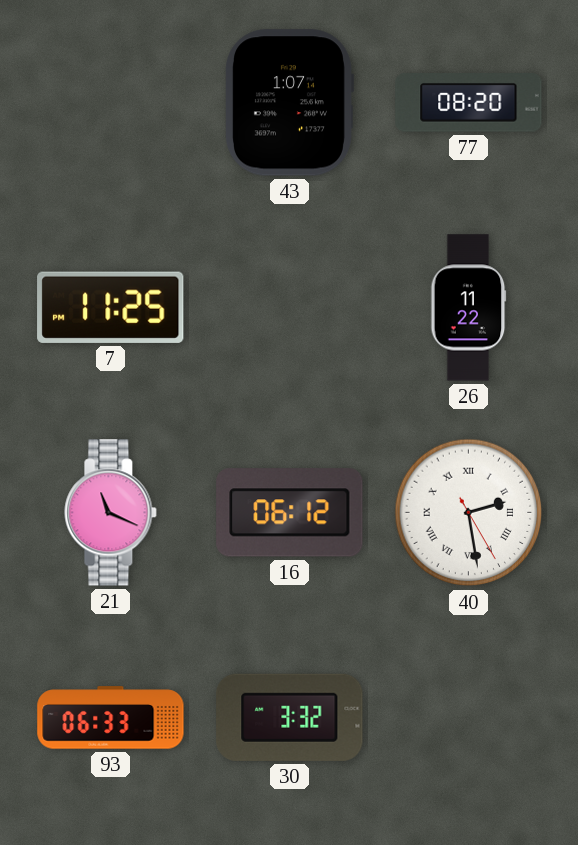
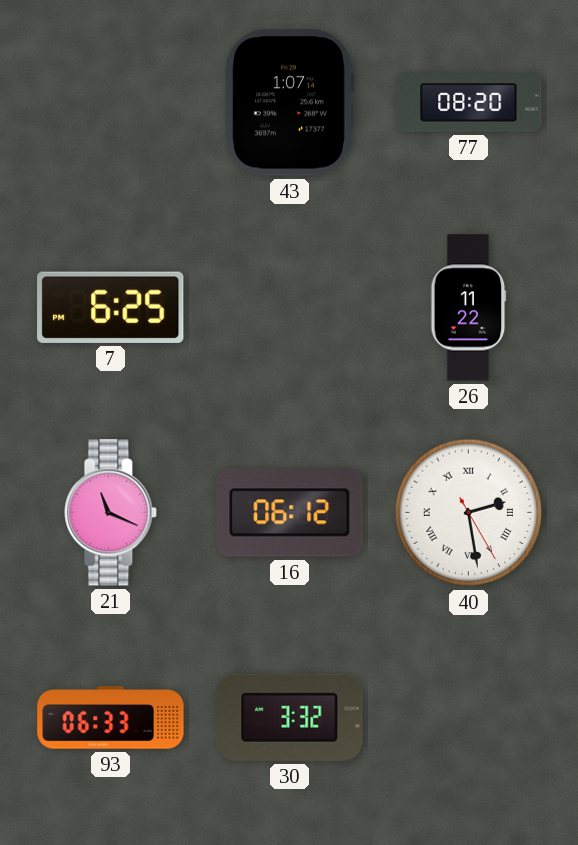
7: 11:25 -> 6:25 (111, 307)
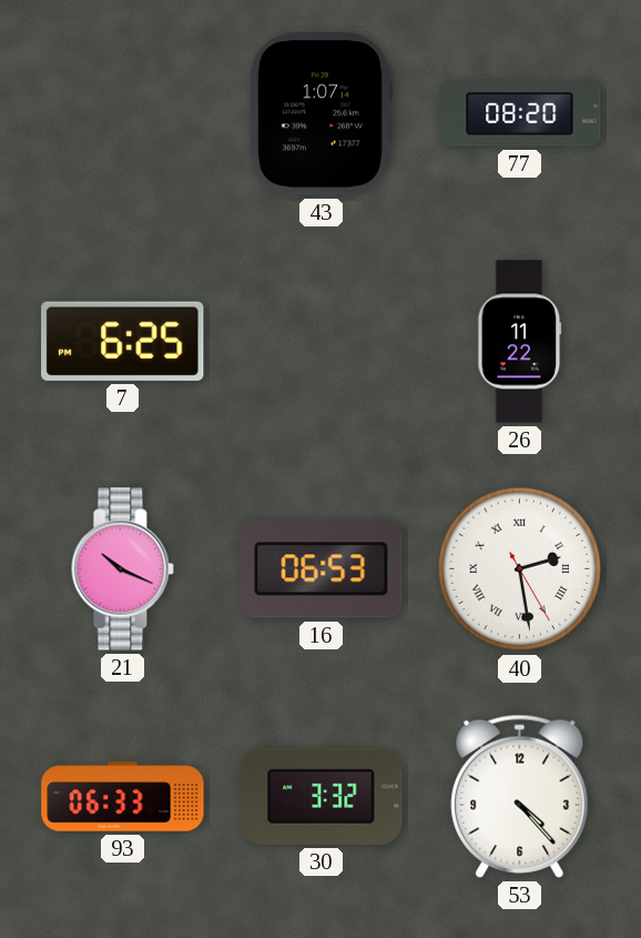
21: 11:19 -> 10:19 (123, 569)
16: 06:12 -> 06:53 (322, 569)
53: none -> 4:23 (520, 796)
